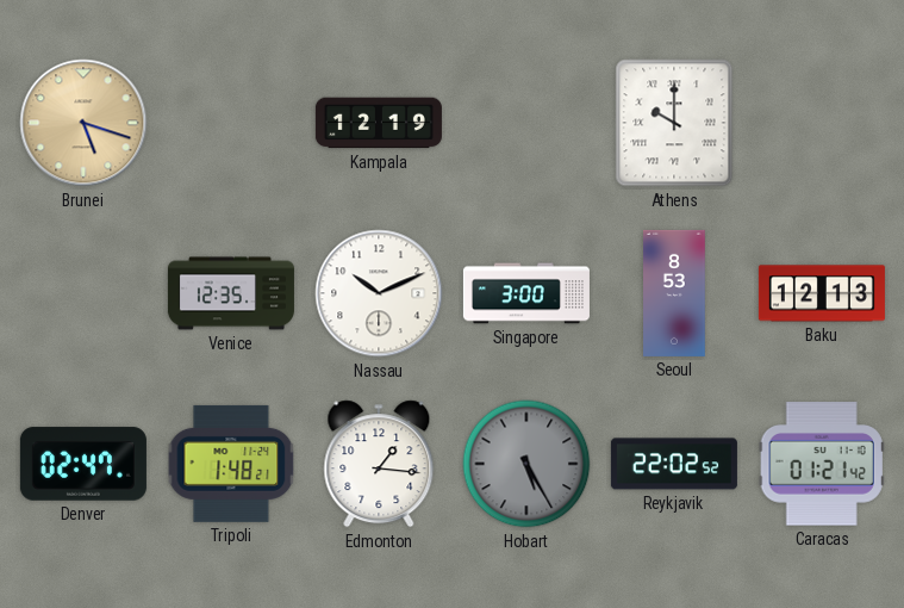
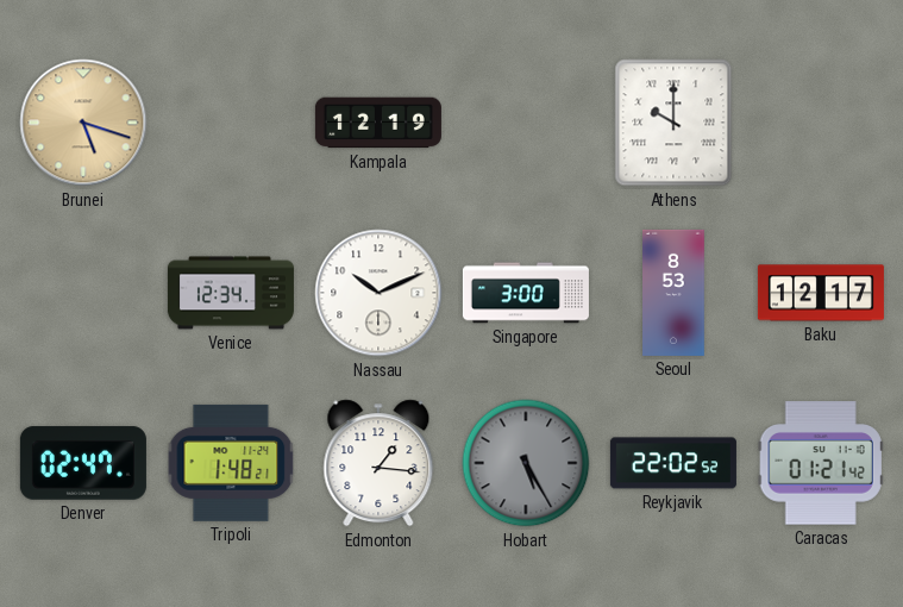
Venice: 12:35 -> 12:34 (231, 293)
Baku: 12:13 -> 12:17 (821, 293)
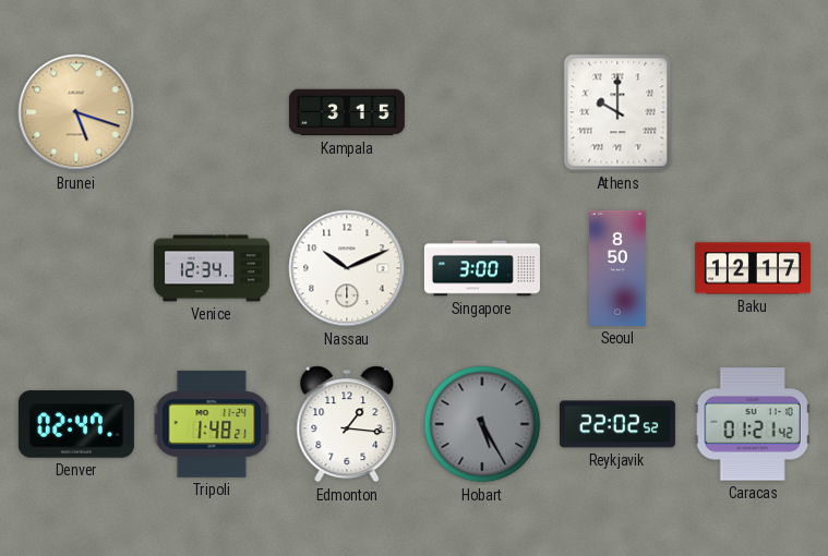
Kampala: 12:19 -> 3:15 (347, 112)
Seoul: 8:53 -> 8:50 (617, 268)
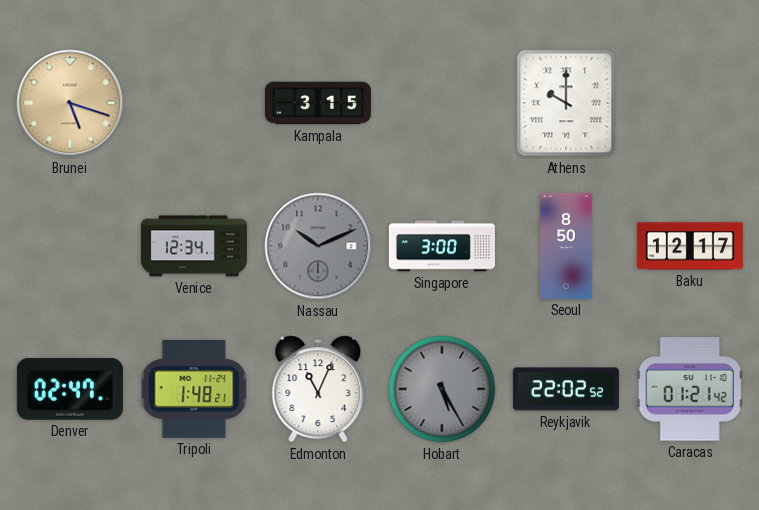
Nassau dial: white -> grey (318, 246)
Edmonton: 1:16 -> 11:04 (318, 389)
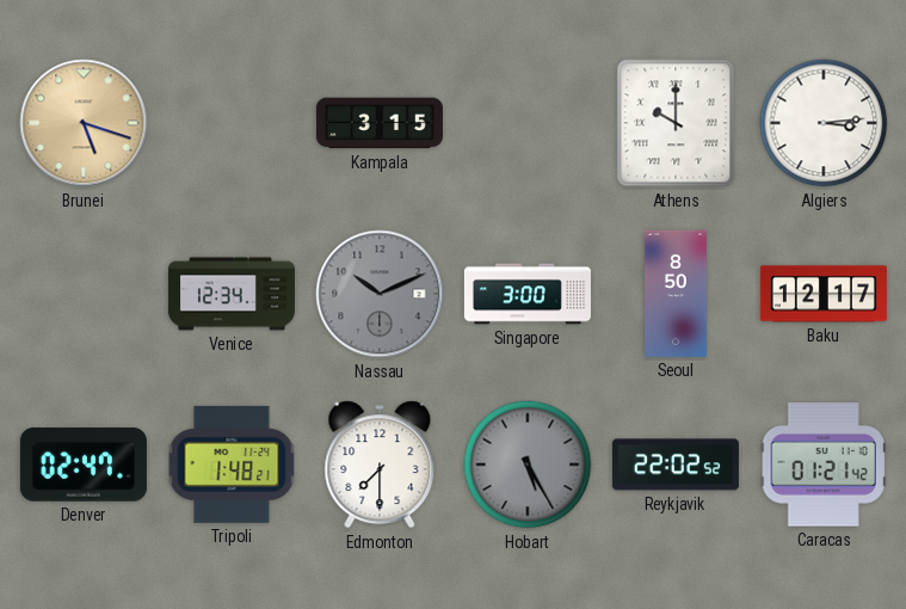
Algiers: none -> 3:14 (824, 123)
Edmonton: 11:04 -> 7:30 (380, 465)
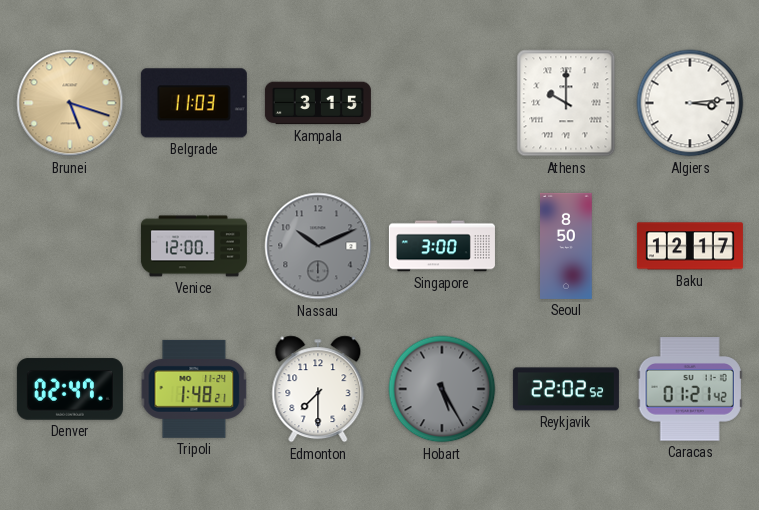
Belgrade: none -> 11:03 (194, 103)
Venice: 12:34 -> 12:00 (194, 246)
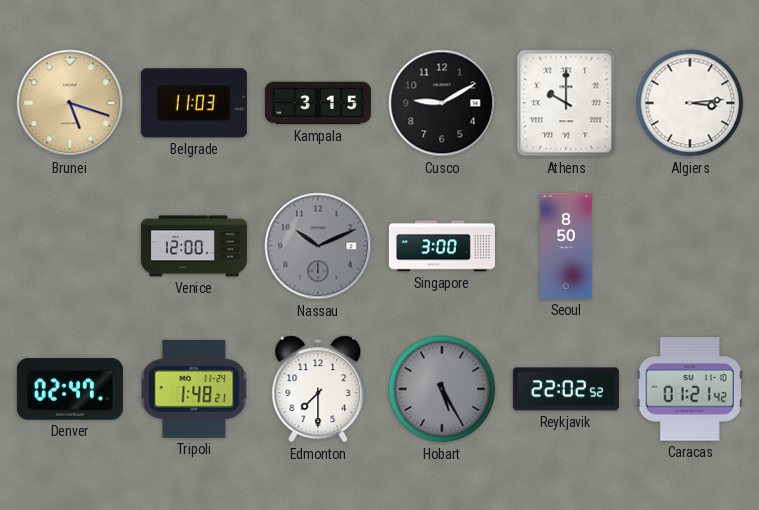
Cusco: none -> 9:10 (442, 103)
Baku: 12:17 -> none (690, 246)
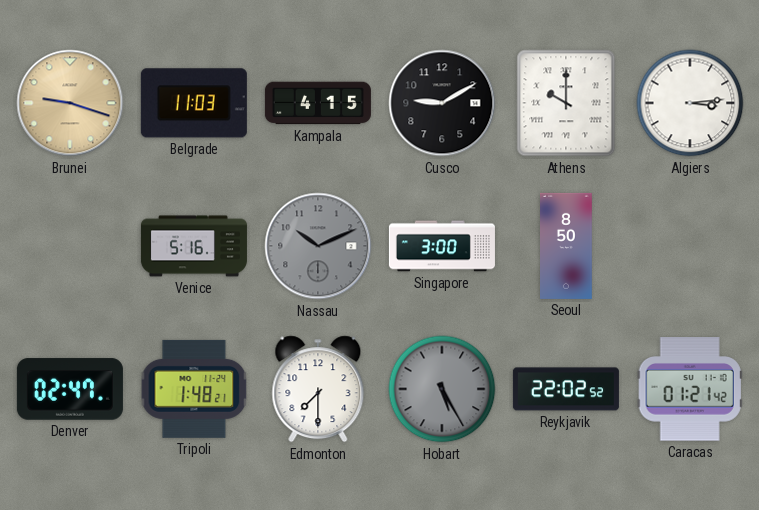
Brunei: 5:18 -> 9:18 (70, 103)
Kampala: 3:15 -> 4:15 (318, 103)
Venice: 12:00 -> 5:16 (194, 246)
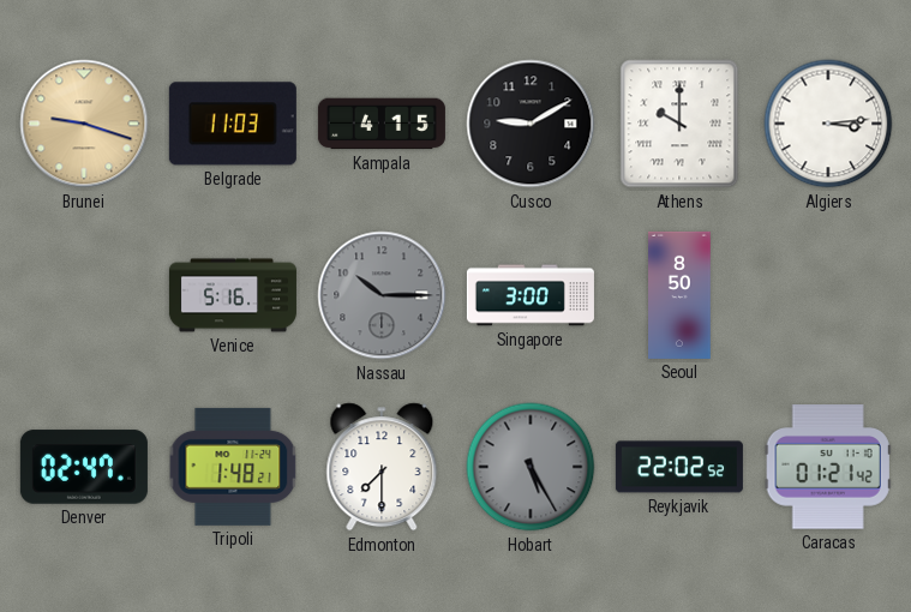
Nassau: 10:11 -> 10:15 (382, 295)
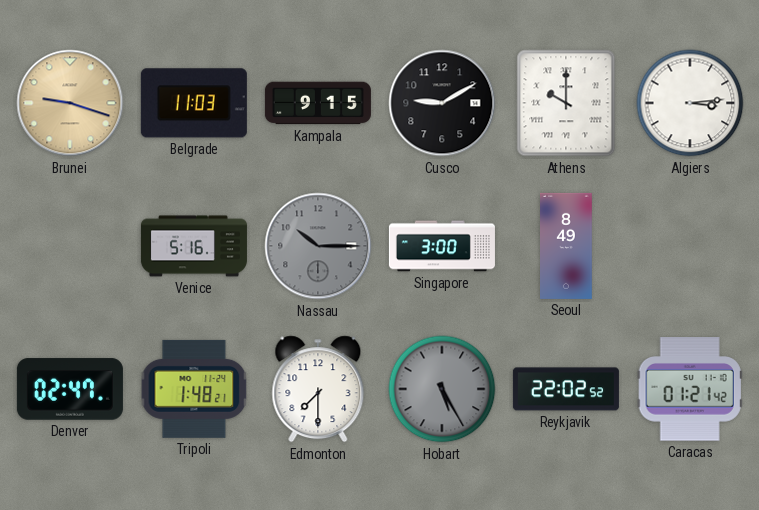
Kampala: 4:15 -> 9:15 (318, 103)
Seoul: 8:50 -> 8:49 (566, 246)
